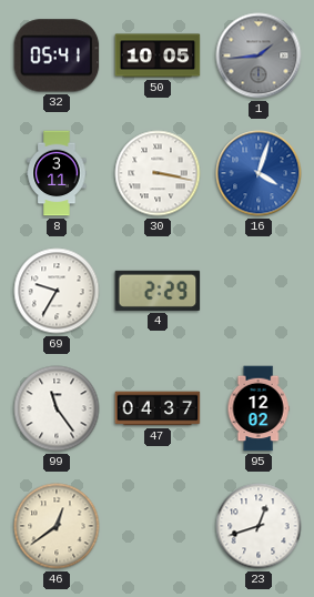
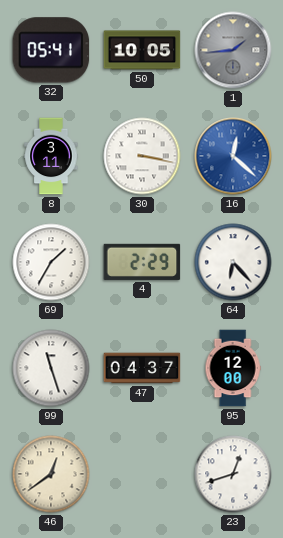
16: 4:03 -> 12:22 (233, 156)
69: 9:35 -> 1:35 (51, 262)
64: none -> 6:23 (233, 262)
99: 11:24 -> 11:27 (51, 368)
95: 12:02 -> 12:00 (233, 368)
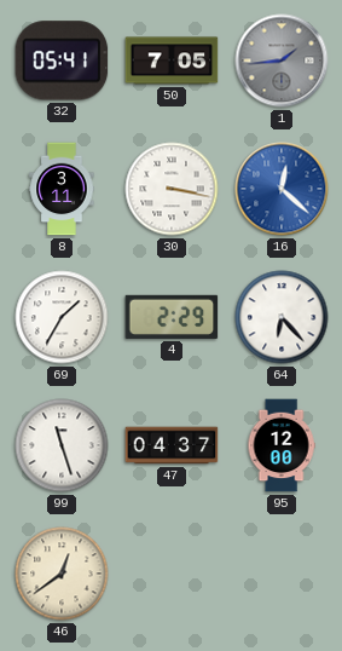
50: 10:05 -> 7:05 (172, 61)
23: 12:42 -> none (233, 474)
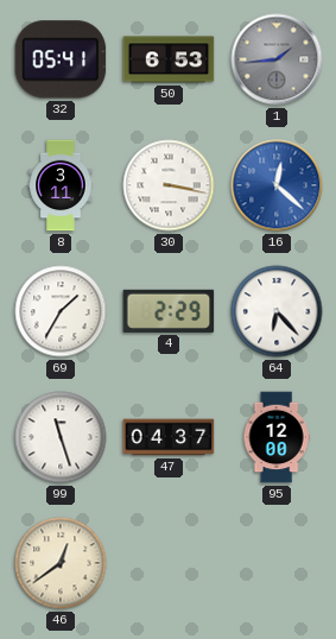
50: 7:05 -> 6:53 (169, 59)
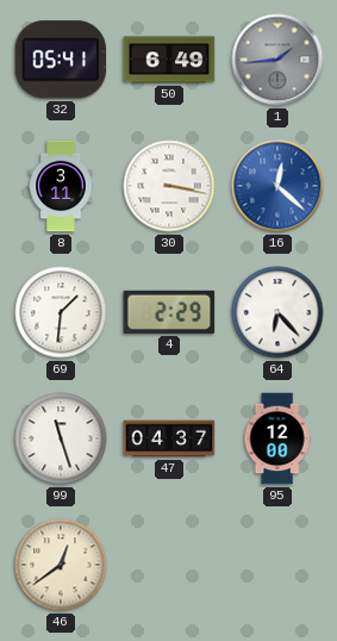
50: 6:53 -> 6:49 (169, 60)
69: 1:35 -> 1:31 (61, 312)
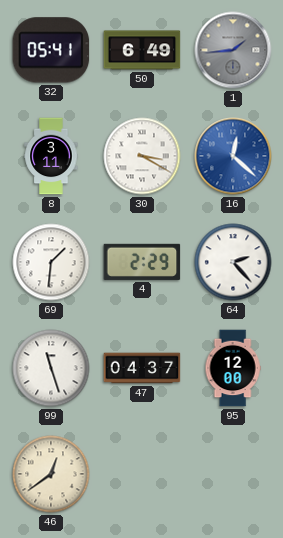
30: 3:17 -> 3:20 (142, 156)
64: 6:23 -> 2:23 (233, 262)
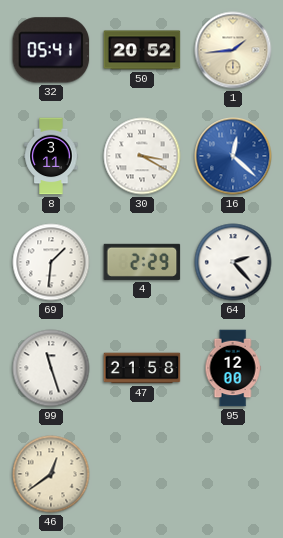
50: 6:49 -> 20:52 (142, 50)
1 dial: grey -> cream (233, 50)
47: 04:37 -> 21:58 (142, 368)
